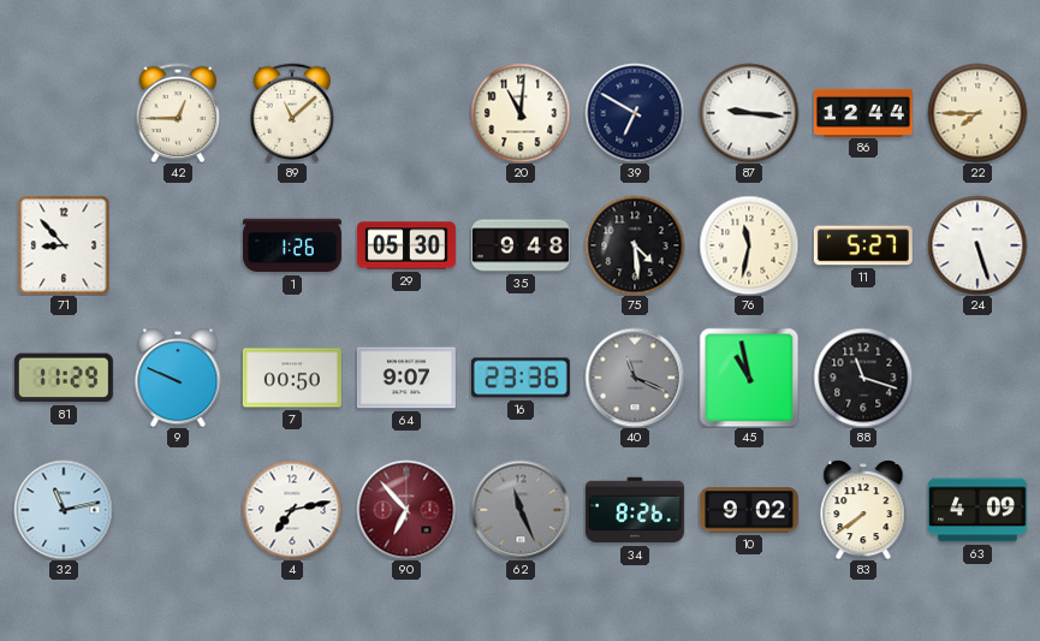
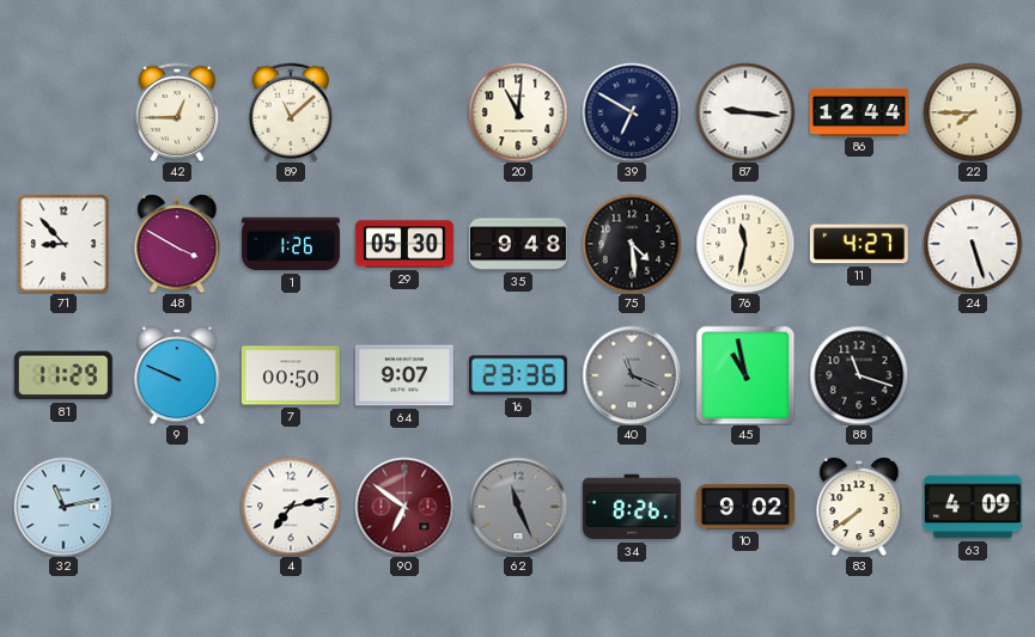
48: none -> 3:50 (177, 244)
11: 5:27 -> 4:27 (859, 244)
90: 6:53 -> 6:51 (404, 507)
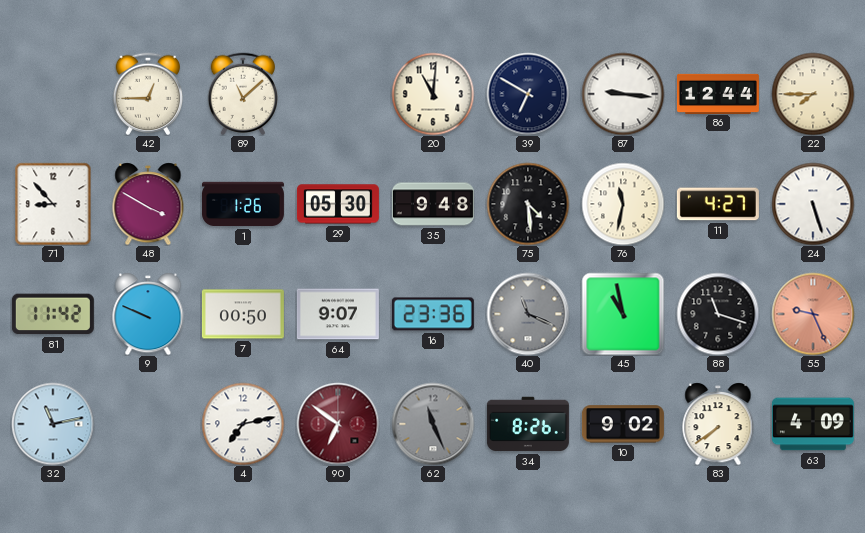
81: 11:29 -> 11:42 (53, 314)
55: none -> 9:26 (813, 314)
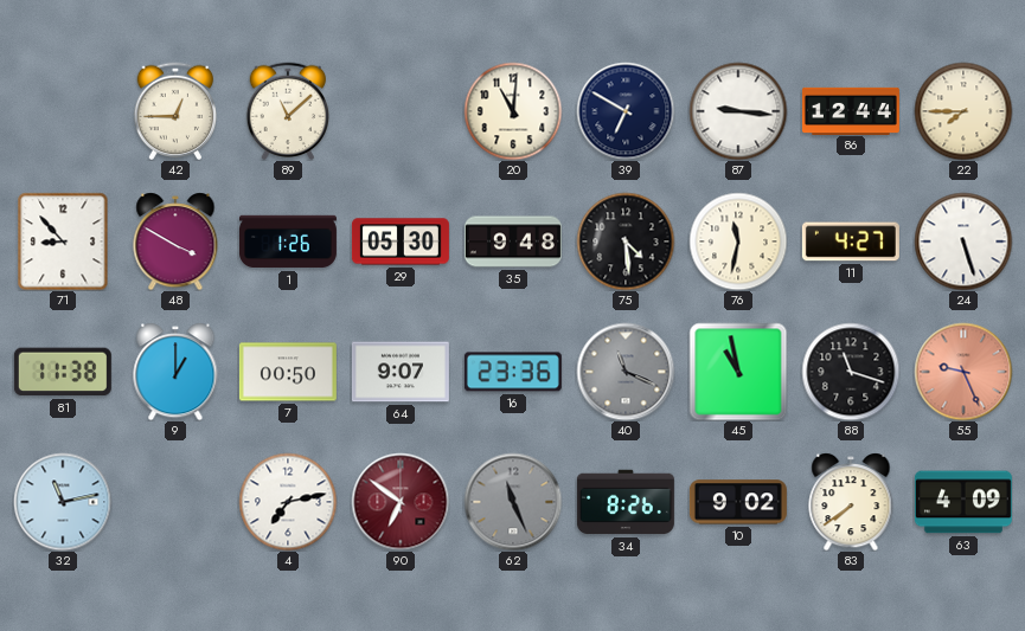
81: 11:42 -> 11:38 (63, 372)
9: 9:49 -> 1:00 (175, 372)
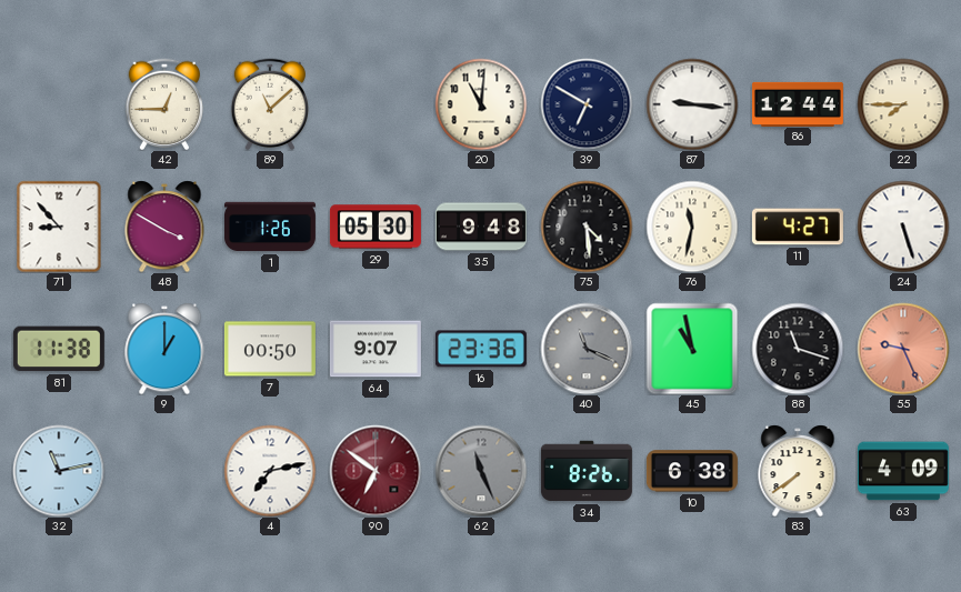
10: 9:02 -> 6:38 (692, 471)
